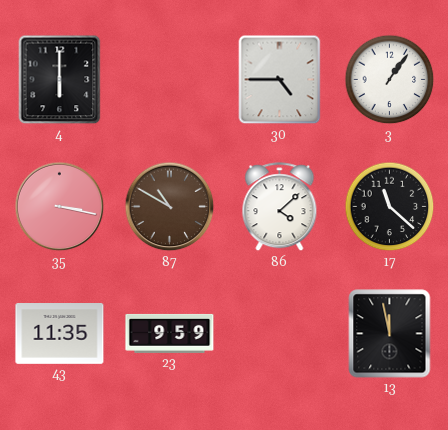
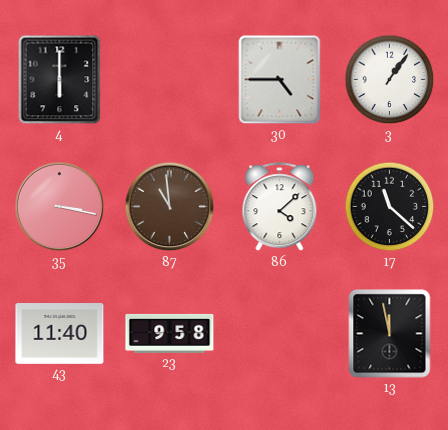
87: 10:50 -> 10:59 (170, 207)
43: 11:35 -> 11:40 (60, 334)
23: 9:59 -> 9:58 (170, 333)
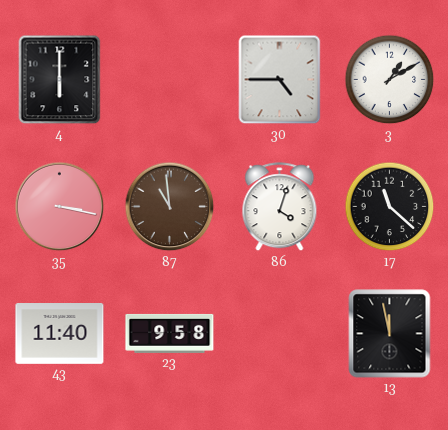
3: 1:06 -> 1:10 (390, 80)
86: 4:08 -> 4:03 (280, 207)
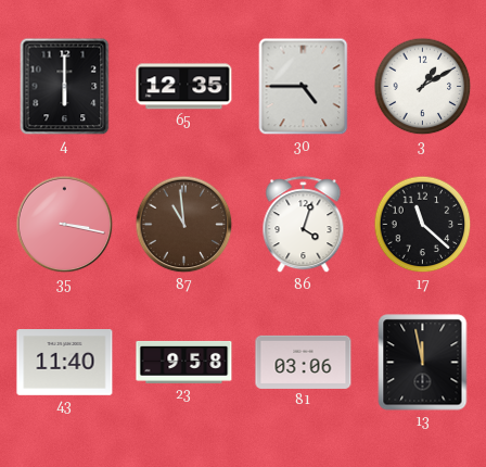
65: none -> 12:35 (184, 87)
81: none -> 03:06 (304, 362)
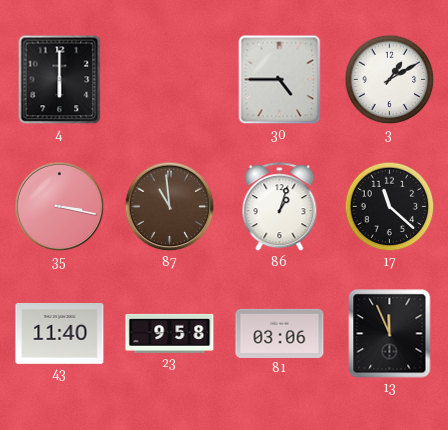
65: 12:35 -> none (184, 87)
86: 4:03 -> 1:03 (280, 207)
13: 11:58 -> 11:56 (390, 334)
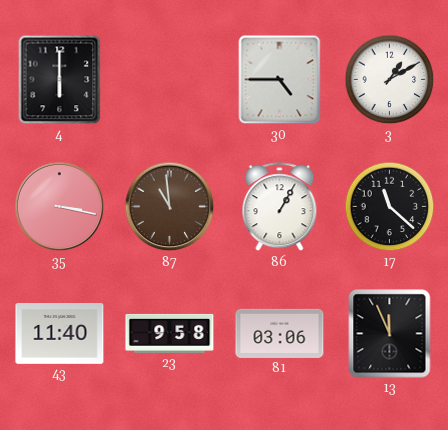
86: 1:03 -> 1:05 (280, 207)
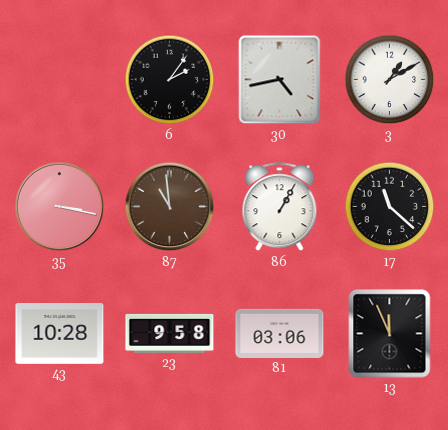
4: 6:00 -> none (60, 80)
6: none -> 2:06 (170, 80)
30: 4:45 -> 4:43 (280, 80)
43: 11:40 -> 10:28 (60, 334)
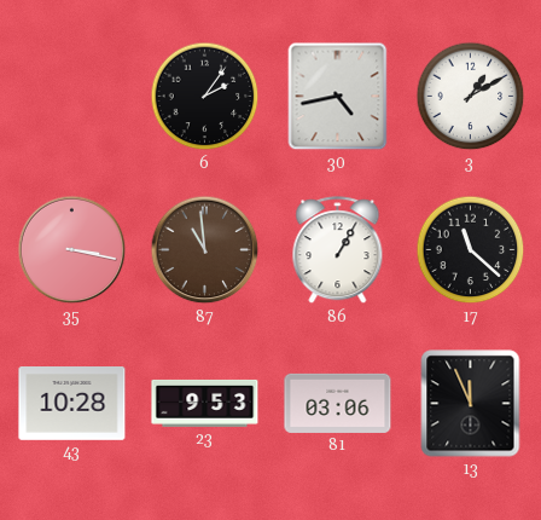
23: 9:58 -> 9:53 (205, 403)
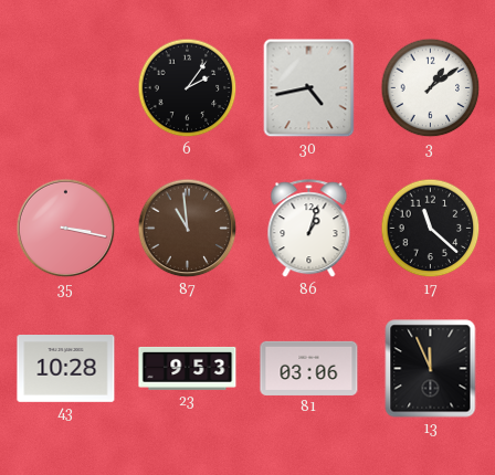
3: 1:10 -> 1:09 (431, 88)
86: 1:05 -> 1:03 (309, 229)
